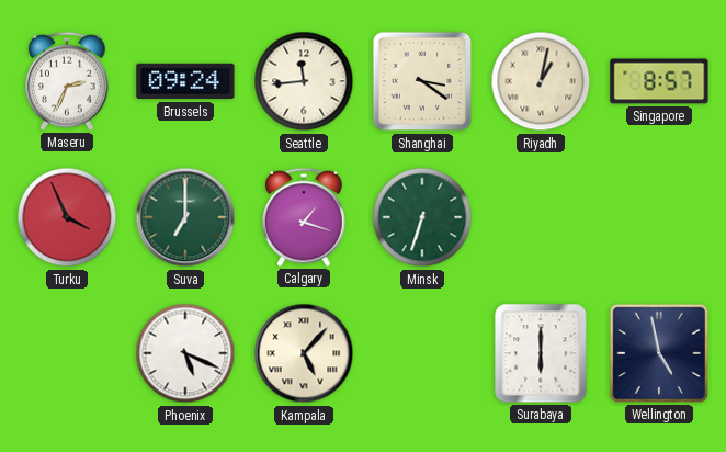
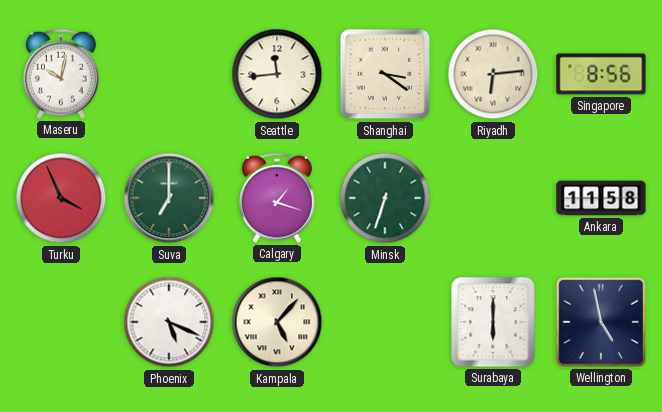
Maseru: 2:34 -> 10:02 (61, 74)
Brussels: 09:24 -> none (185, 81)
Riyadh: 1:02 -> 6:14 (493, 74)
Singapore: 8:57 -> 8:56 (601, 74)
Ankara: none -> 11:58 (601, 198)
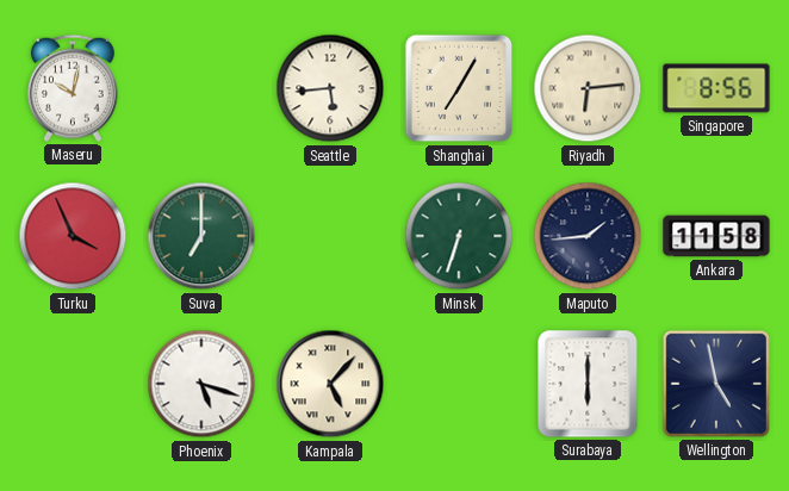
Seattle: 11:44 -> 5:44 (330, 88)
Shanghai: 3:21 -> 7:05 (459, 88)
Calgary: 1:18 -> none (277, 198)
Maputo: none -> 1:44 (588, 236)
Phoenix: 5:19 -> 5:18 (201, 384)
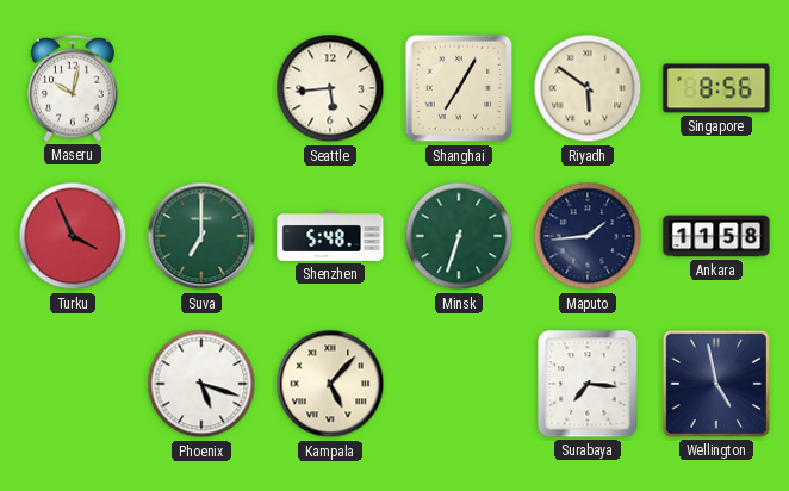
Riyadh: 6:14 -> 5:51 (588, 88)
Shenzhen: none -> 5:48 (330, 236)
Surabaya: 6:00 -> 7:16 (588, 384)
